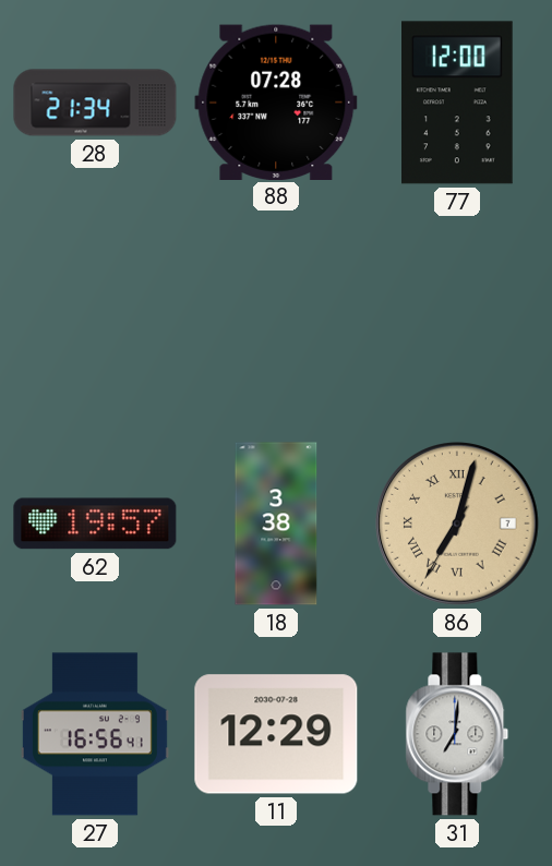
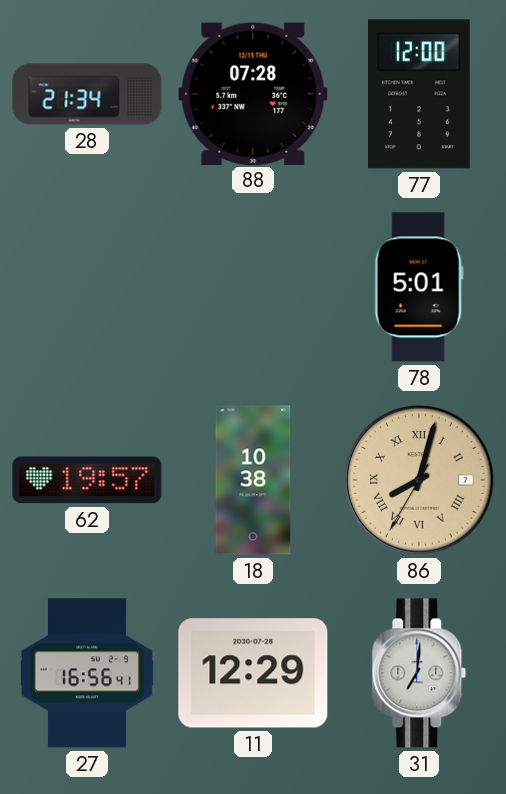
78: none -> 5:01 (419, 287)
18: 3:38 -> 10:38 (253, 480)
86: 7:02 -> 8:02 (419, 480)
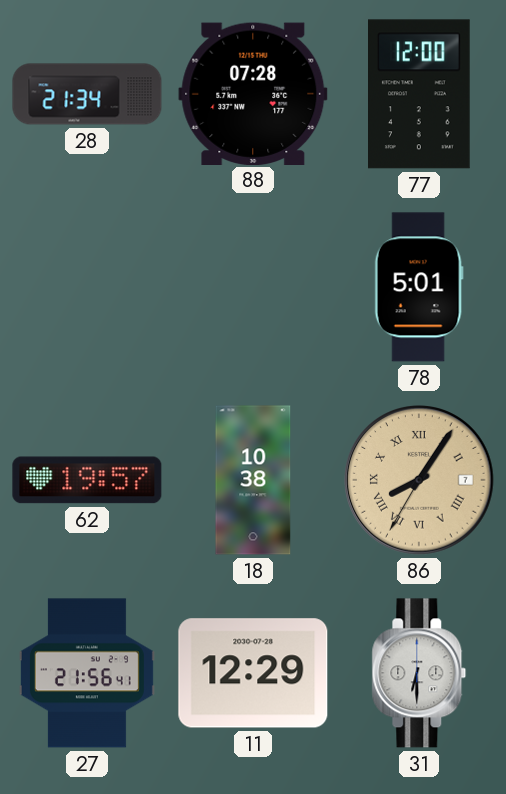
86: 8:02 -> 8:05 (419, 480)
27: 16:56 -> 21:56 (87, 673)
31: 7:01 -> 6:30 (419, 673)
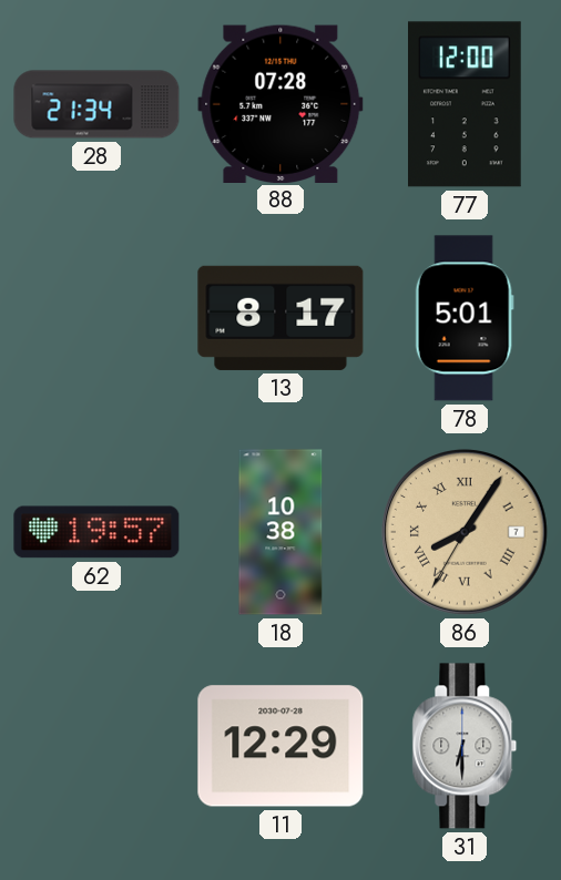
13: none -> 8:17 (280, 318)
27: 21:56 -> none (87, 673)
